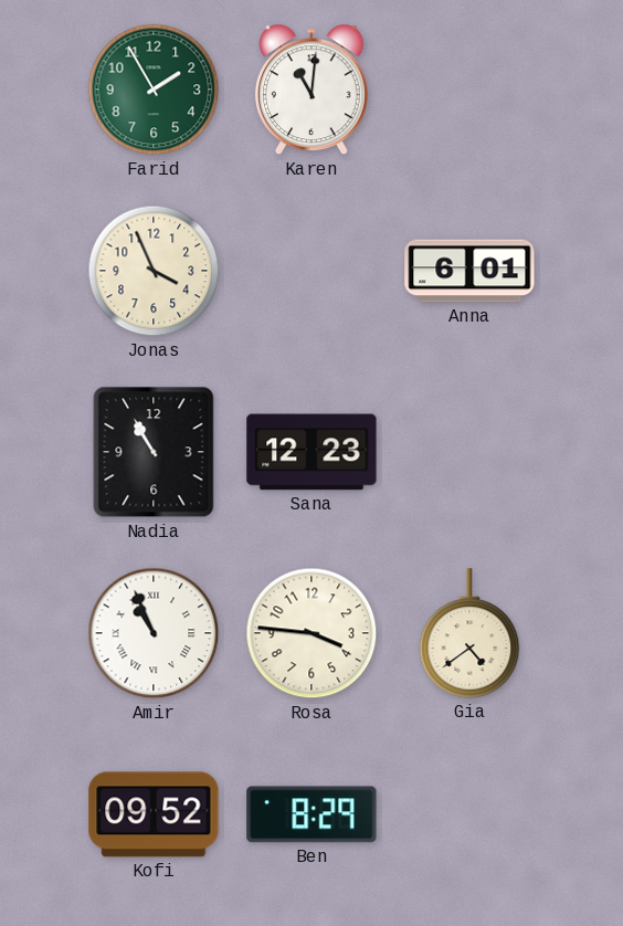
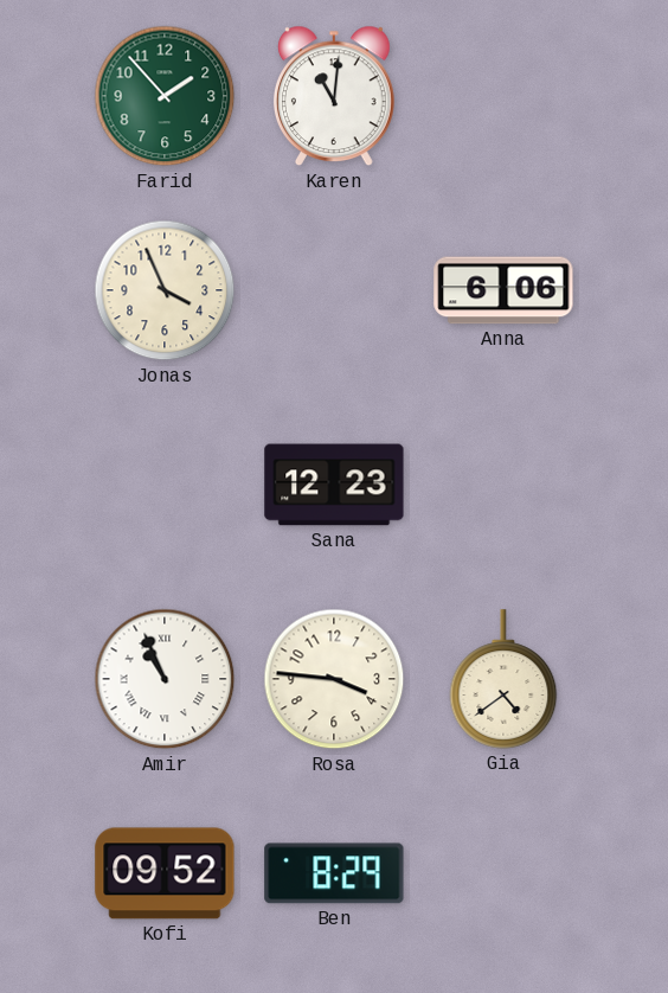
Farid: 1:55 -> 1:53 (165, 96)
Anna: 6:01 -> 6:06 (503, 290)
Nadia: 10:55 -> none (154, 452)
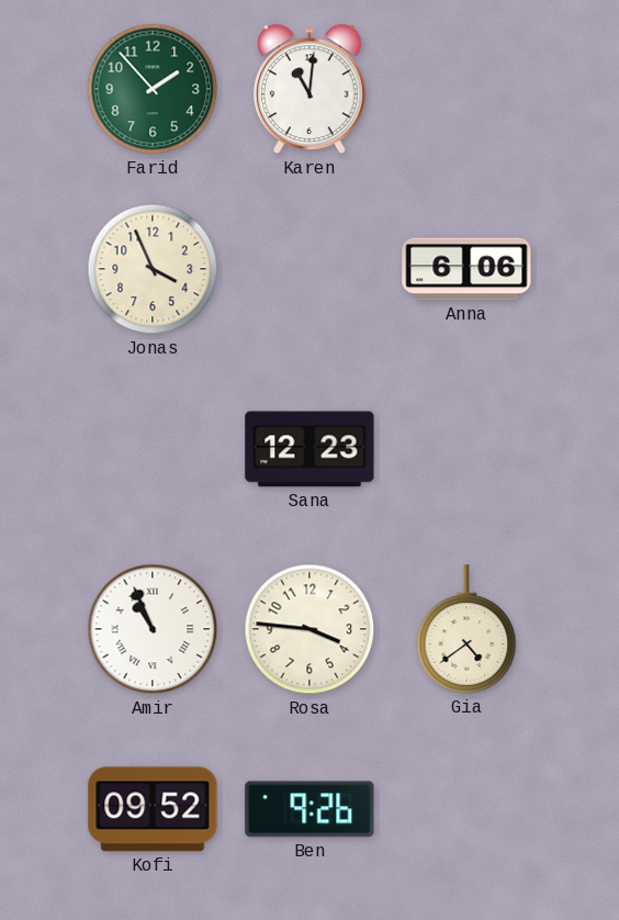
Ben: 8:29 -> 9:26 (309, 809)
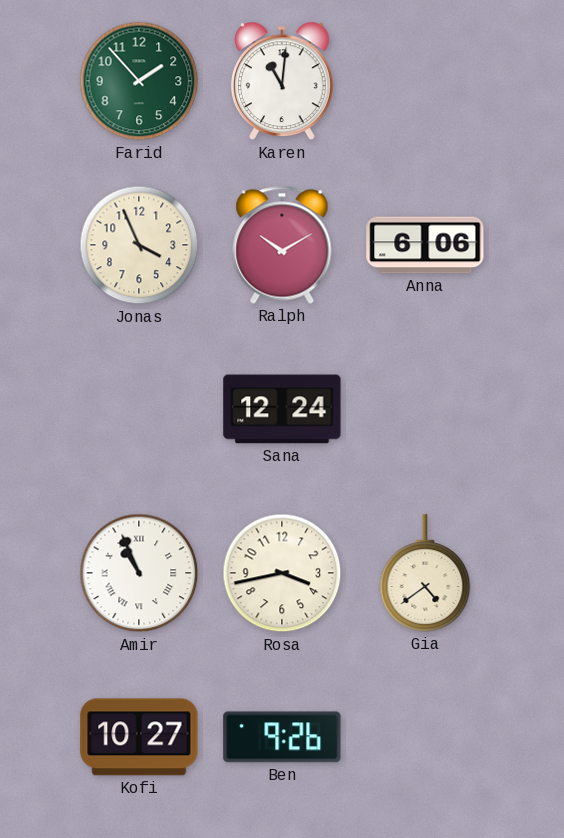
Ralph: none -> 10:10 (282, 245)
Sana: 12:23 -> 12:24 (282, 409)
Rosa: 3:46 -> 3:43 (282, 573)
Kofi: 09:52 -> 10:27 (139, 737)
